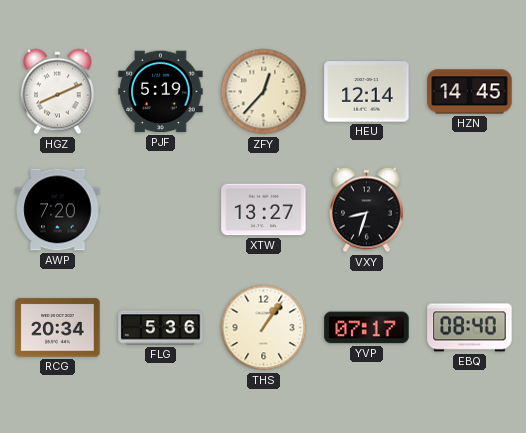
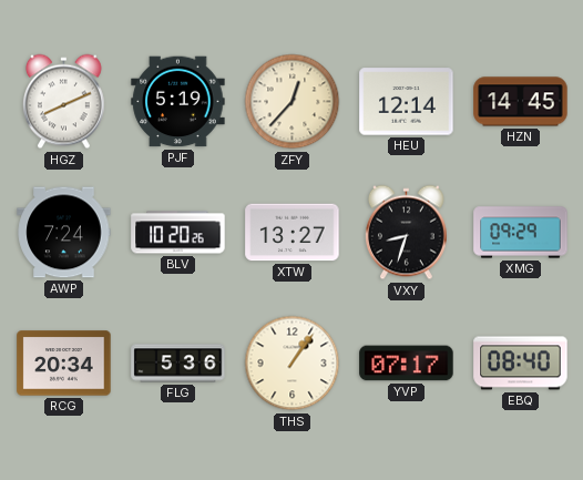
AWP: 7:20 -> 7:24 (64, 233)
BLV: none -> 10:20 (178, 233)
XMG: none -> 09:29 (521, 233)
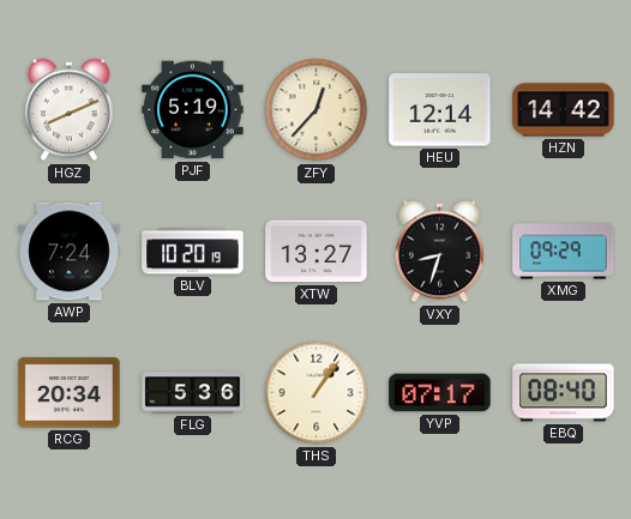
HZN: 14:45 -> 14:42 (564, 110)
BLV: 10:20:26 -> 10:20:19 (193, 252)
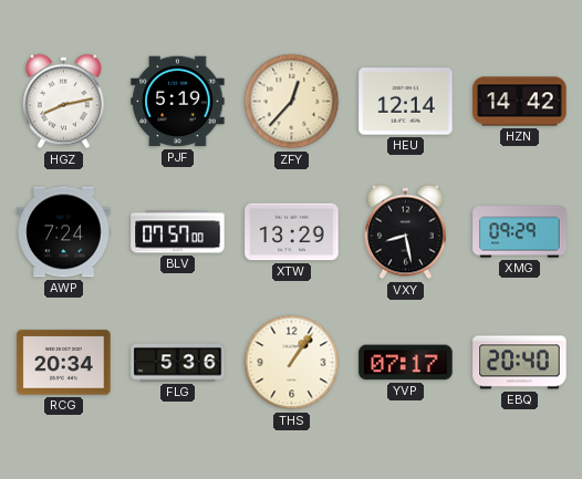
HGZ: 8:11 -> 8:13 (64, 102)
BLV: 10:20 -> 07:57 (178, 232)
XTW: 13:27 -> 13:29 (292, 232)
VXY: 8:33 -> 8:28 (406, 232)
EBQ: 08:40 -> 20:40 (520, 363)
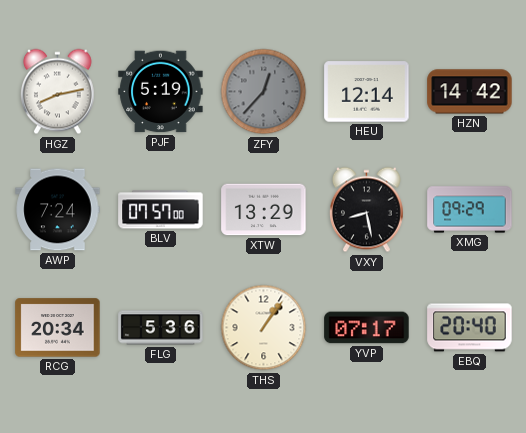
ZFY dial: cream -> grey (264, 92)
